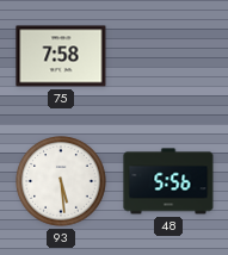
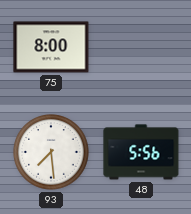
75: 7:58 -> 8:00 (51, 47)
93: 5:29 -> 7:29 (51, 152)
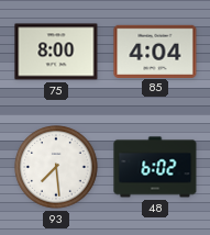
85: none -> 4:04 (155, 51)
48: 5:56 -> 6:02 (155, 167)
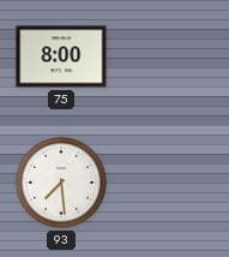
85: 4:04 -> none (155, 51)
48: 6:02 -> none (155, 167)
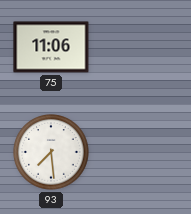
75: 8:00 -> 11:06 (51, 47)
